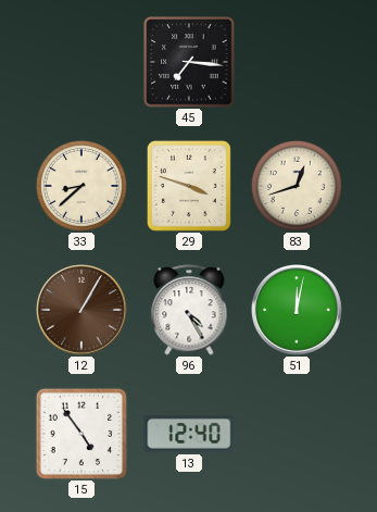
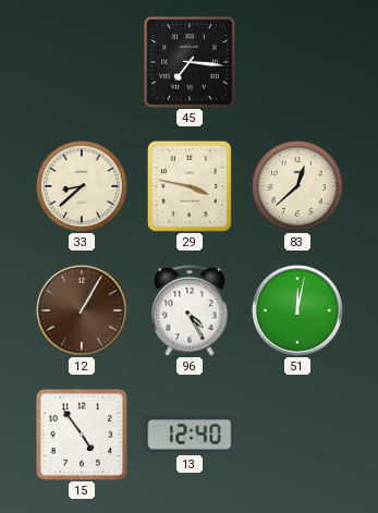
29: 3:48 -> 3:47 (190, 186)
83: 12:42 -> 12:38 (297, 186)
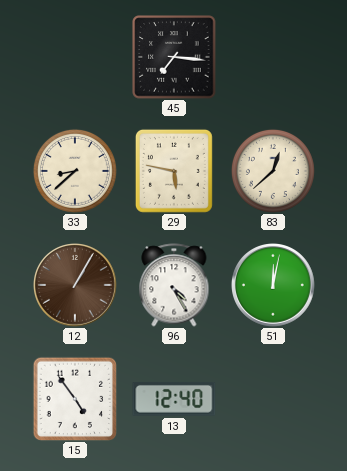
29: 3:47 -> 5:47 (174, 171)
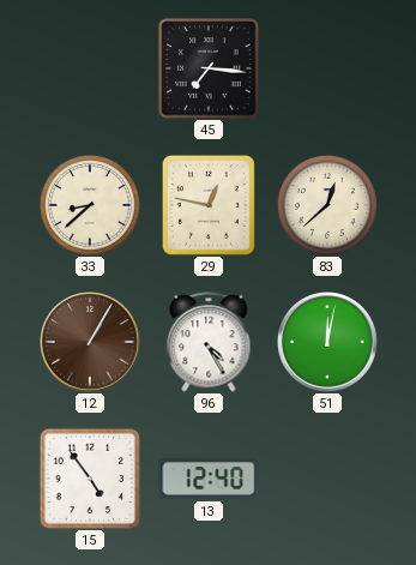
29: 5:47 -> 12:47 (209, 205)
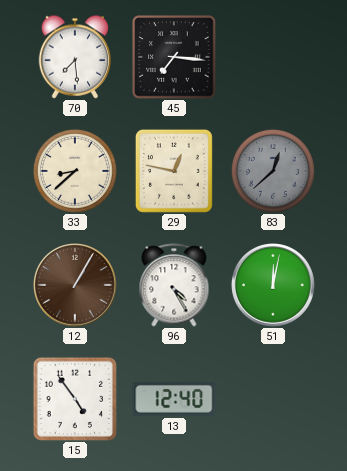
70: none -> 7:29 (75, 57)
83 dial: cream -> grey (273, 171)
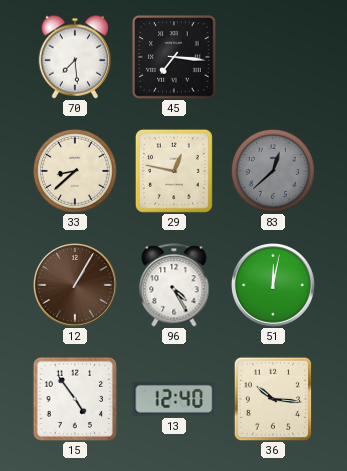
36: none -> 10:16 (273, 399)
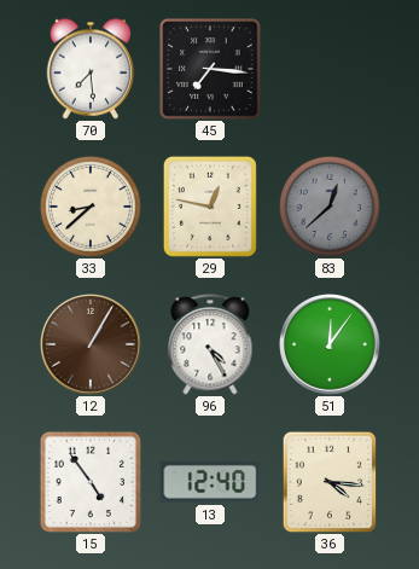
51: 12:02 -> 12:06 (331, 346)
36: 10:16 -> 4:16 (330, 482)
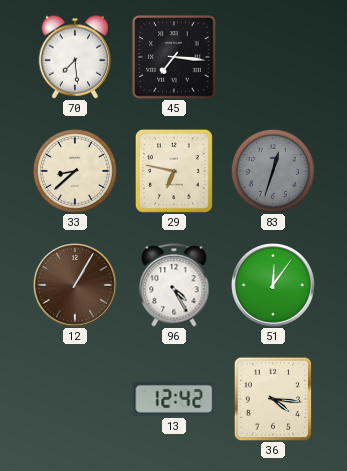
29: 12:47 -> 6:47 (174, 171)
83: 12:38 -> 12:33 (273, 171)
15: 4:54 -> none (91, 482)
13: 12:40 -> 12:42 (174, 399)
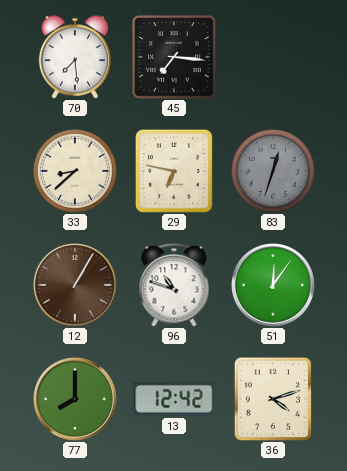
96: 4:25 -> 10:48 (174, 285)
77: none -> 8:00 (76, 400)
36: 4:16 -> 4:12 (273, 399)
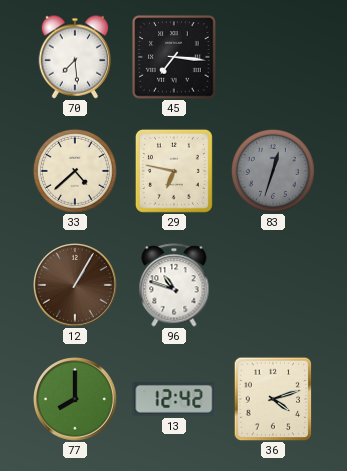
33: 8:38 -> 4:38 (75, 171)
51: 12:06 -> none (274, 286)
